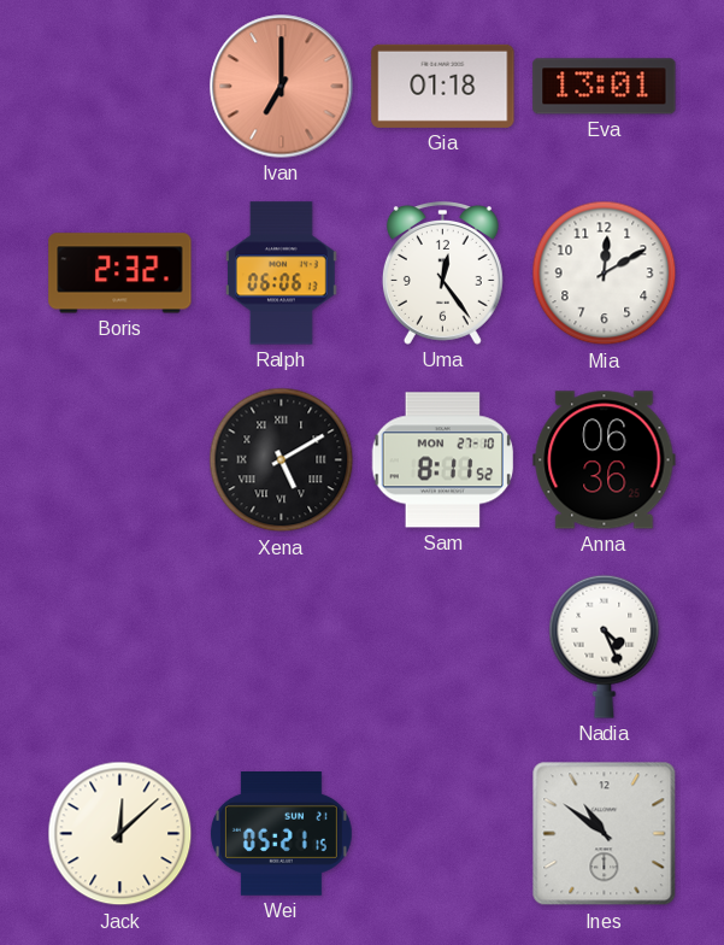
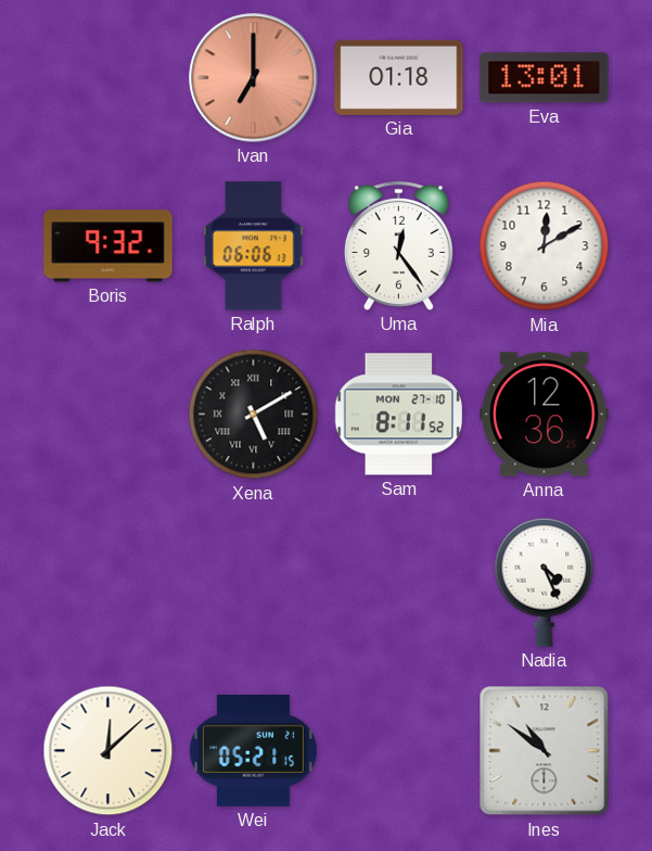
Boris: 2:32 -> 9:32 (108, 246)
Anna: 06:36 -> 12:36 (545, 415)
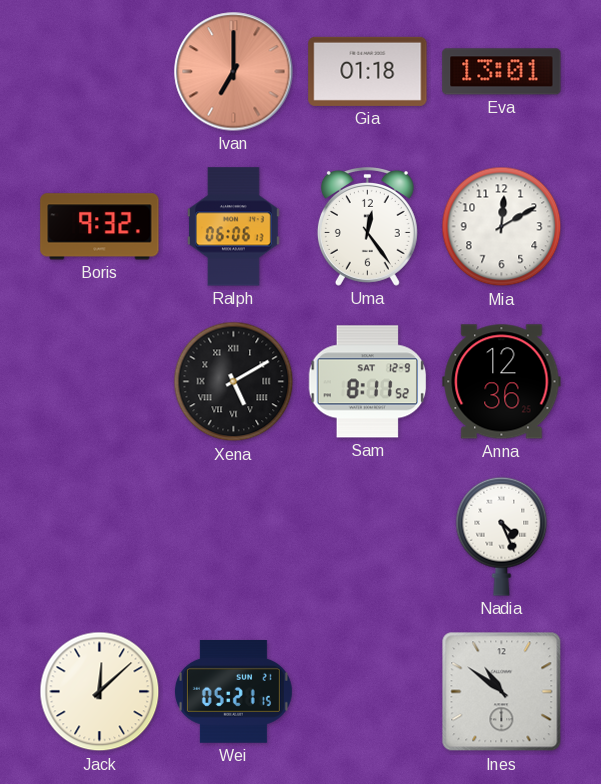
Sam date: MON 27-10 -> SAT 12-9 (368, 382)
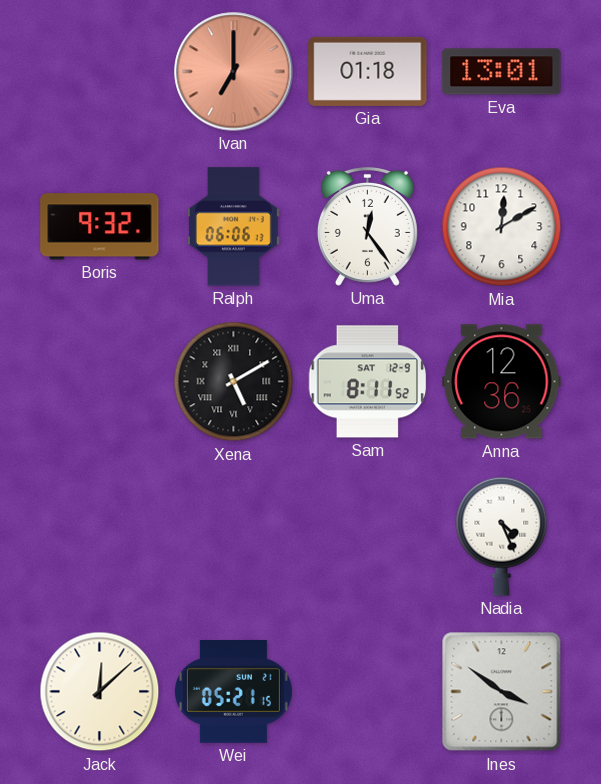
Ines: 10:51 -> 3:51 (502, 692)
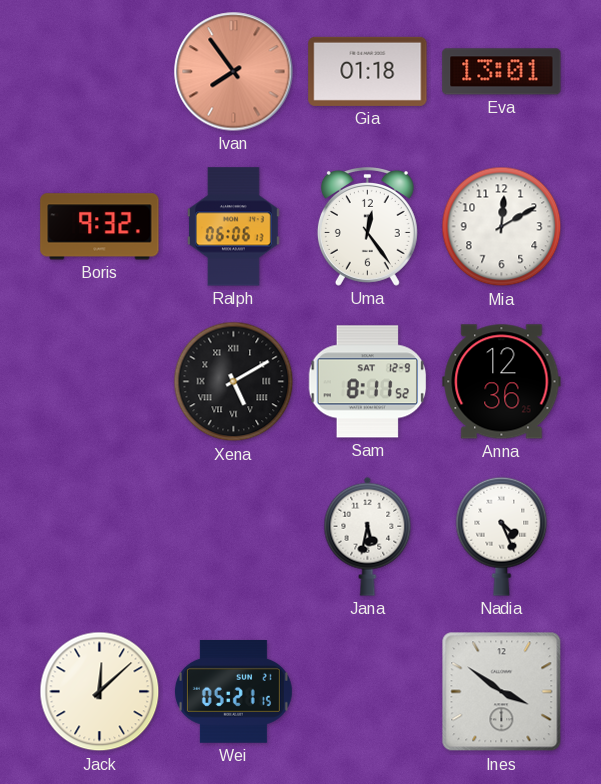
Ivan: 7:00 -> 7:54 (234, 72)
Jana: none -> 5:32 (368, 536)
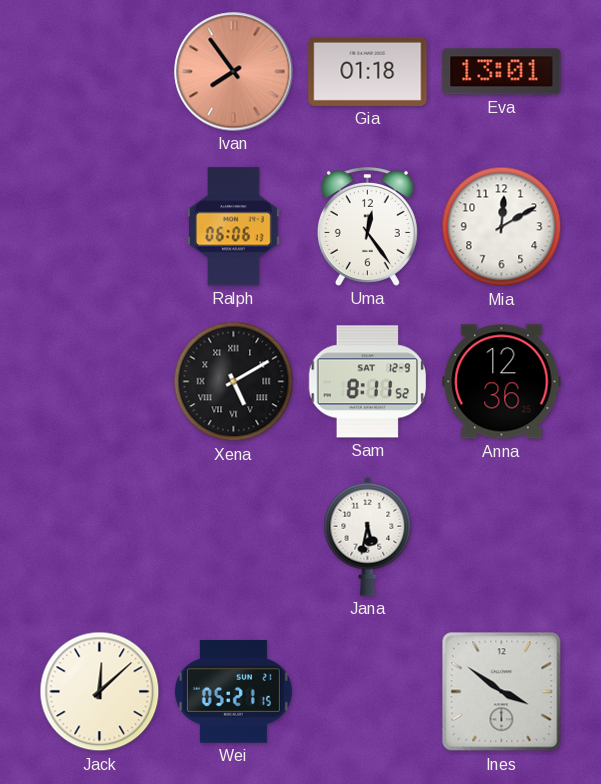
Boris: 9:32 -> none (100, 227)
Nadia: 4:26 -> none (502, 536)
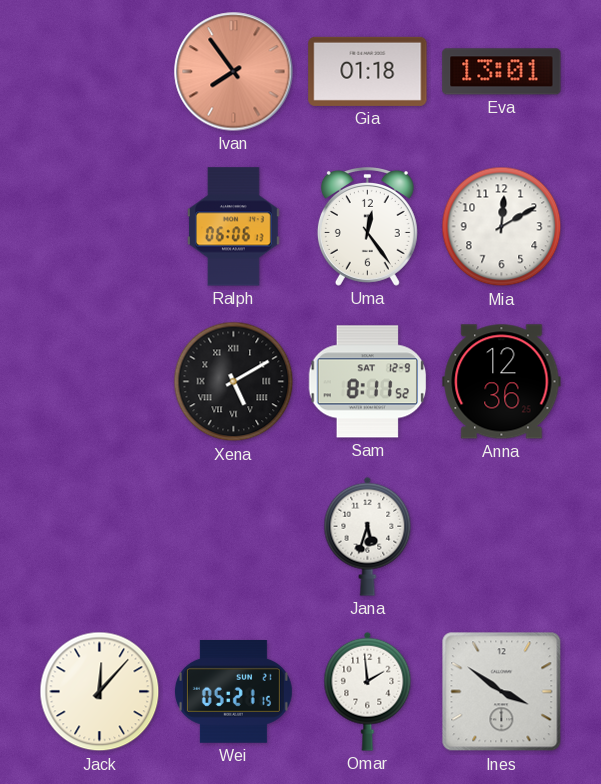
Jana: 5:32 -> 5:33 (368, 536)
Jack: 12:08 -> 12:07 (100, 692)
Omar: none -> 1:59 (368, 691)
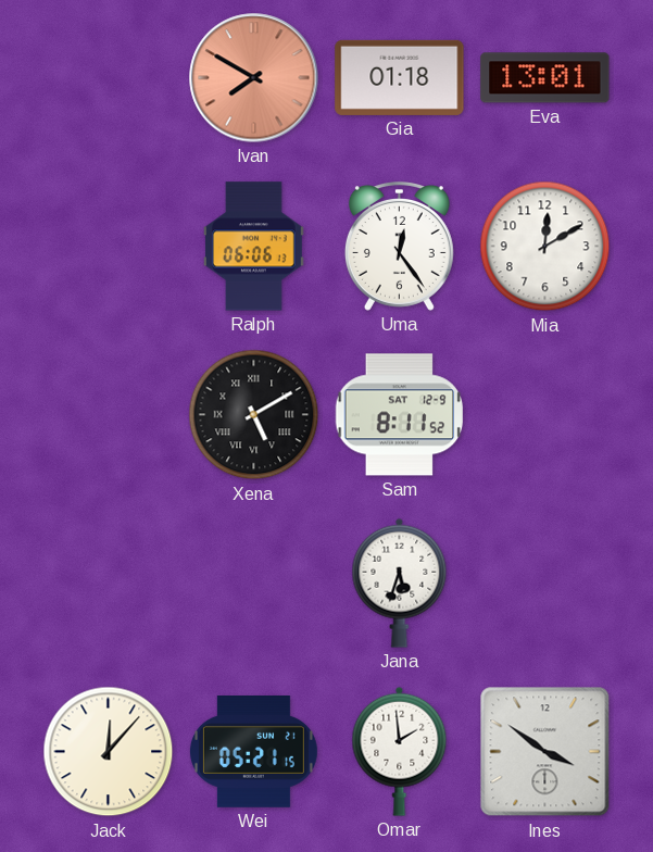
Ivan: 7:54 -> 7:50 (254, 78)
Anna: 12:36 -> none (502, 382)
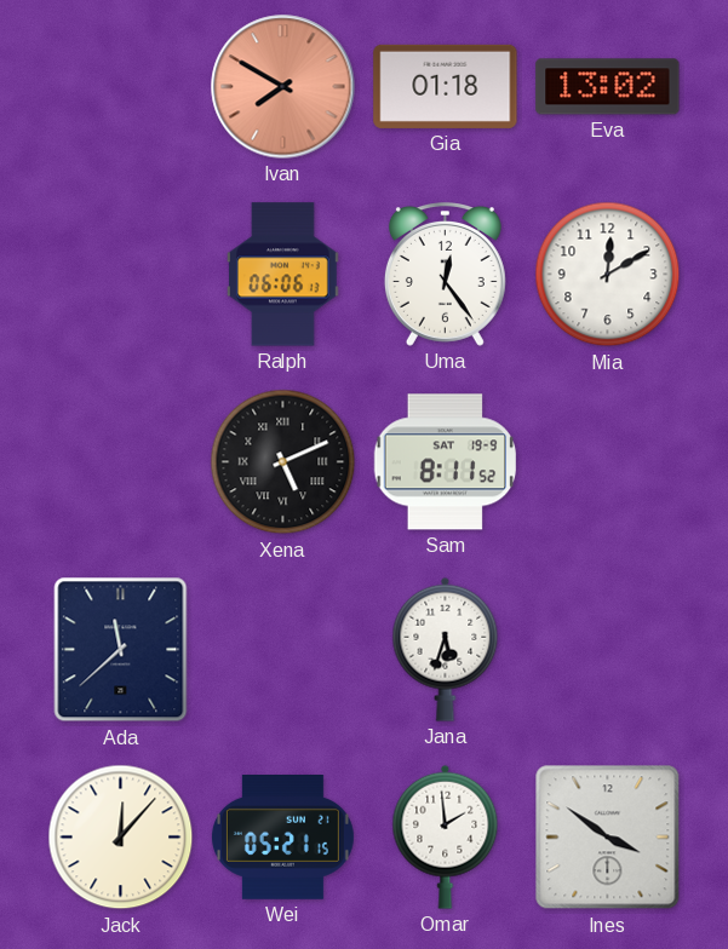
Eva: 13:01 -> 13:02 (608, 87)
Xena: 5:10 -> 5:11 (283, 462)
Sam date: SAT 12-9 -> SAT 19-9 (446, 462)
Ada: none -> 11:38 (121, 650)
